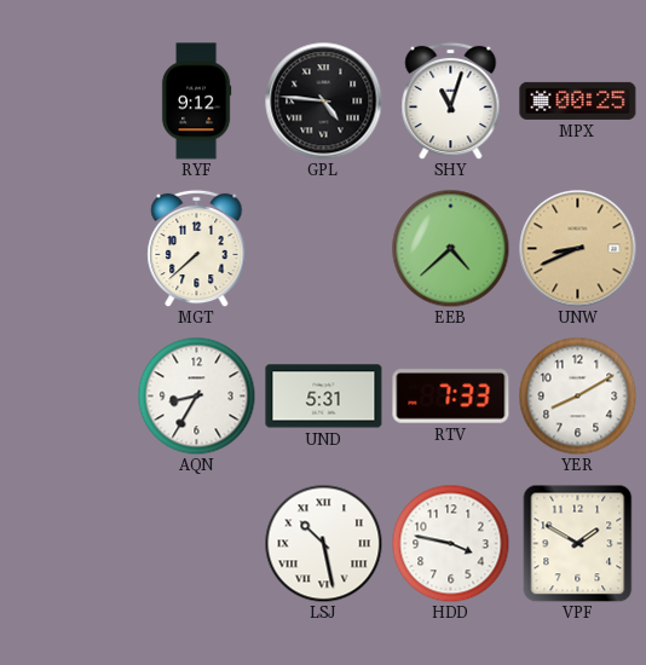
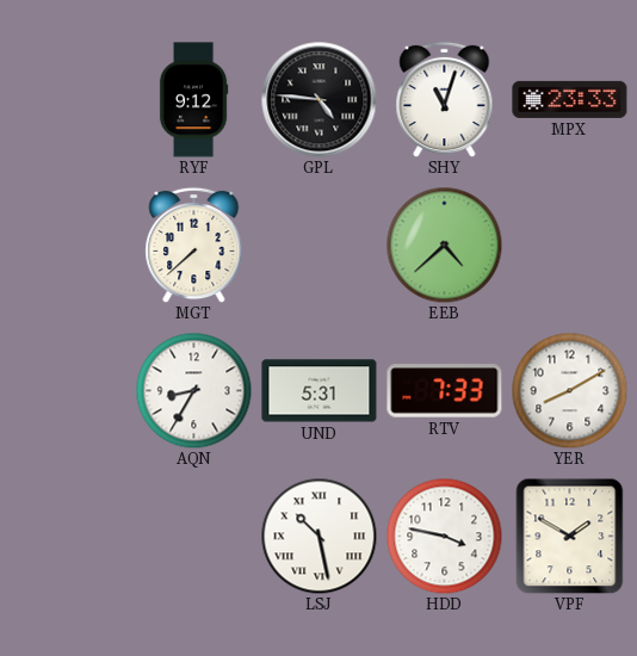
MPX: 00:25 -> 23:33 (570, 99)
UNW: 8:41 -> none (578, 249)
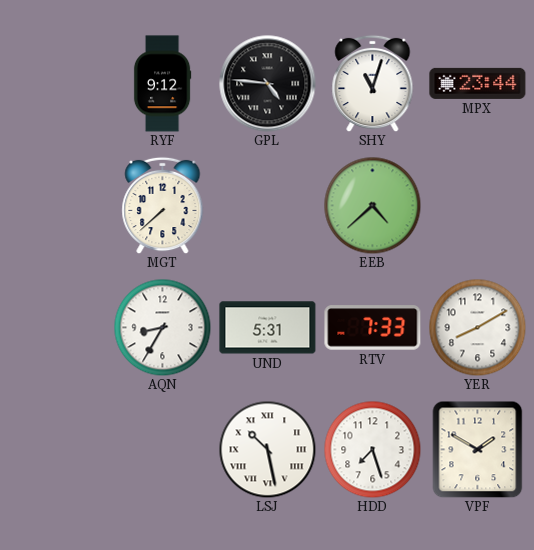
MPX: 23:33 -> 23:44 (478, 83)
HDD: 3:47 -> 7:27 (372, 449)
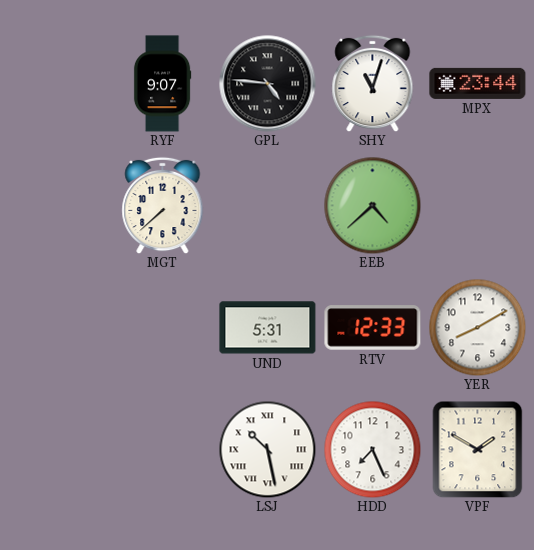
RYF: 9:12 -> 9:07 (162, 84)
AQN: 8:35 -> none (162, 327)
RTV: 7:33 -> 12:33 (373, 328)
HDD: 7:27 -> 7:26 (372, 449)
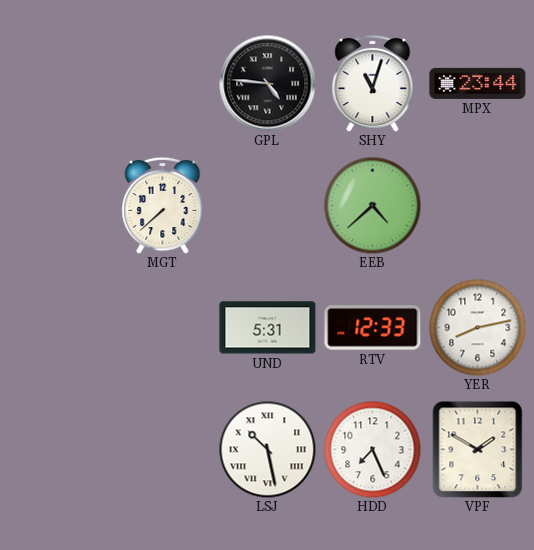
RYF: 9:07 -> none (162, 84)
YER: 8:10 -> 8:13 (477, 327)
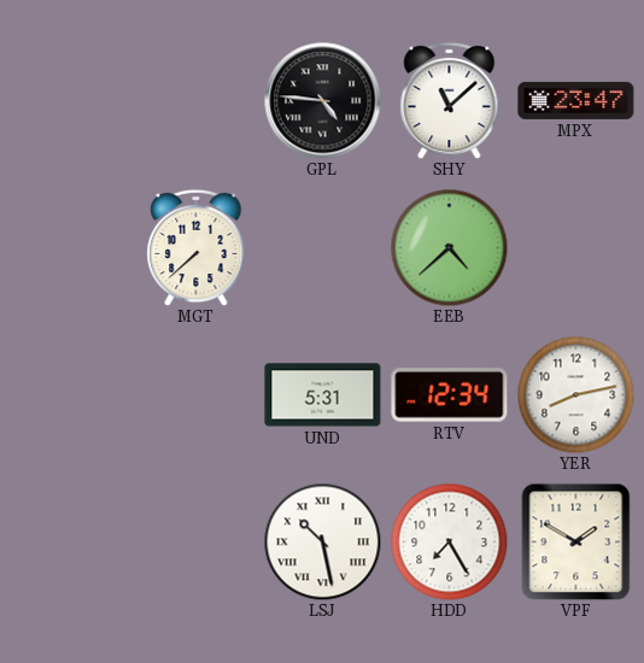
SHY: 11:03 -> 11:08 (450, 100)
MPX: 23:44 -> 23:47 (576, 100)
RTV: 12:33 -> 12:34 (450, 395)
HDD: 7:26 -> 7:25 (449, 541)
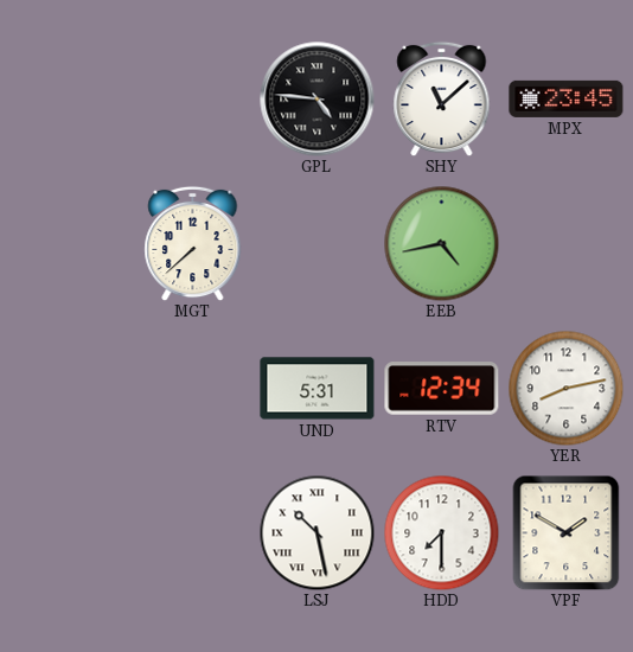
MPX: 23:47 -> 23:45 (567, 98)
EEB: 4:38 -> 4:43 (441, 243)
HDD: 7:25 -> 7:30 (441, 532)
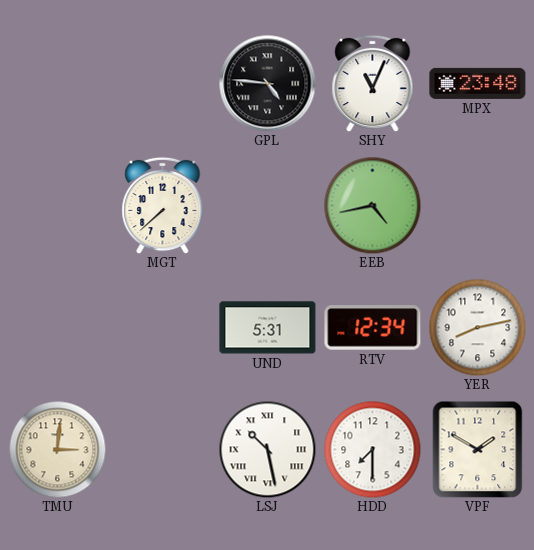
SHY: 11:08 -> 11:04 (373, 83)
MPX: 23:45 -> 23:48 (478, 83)
TMU: none -> 3:01 (57, 449)
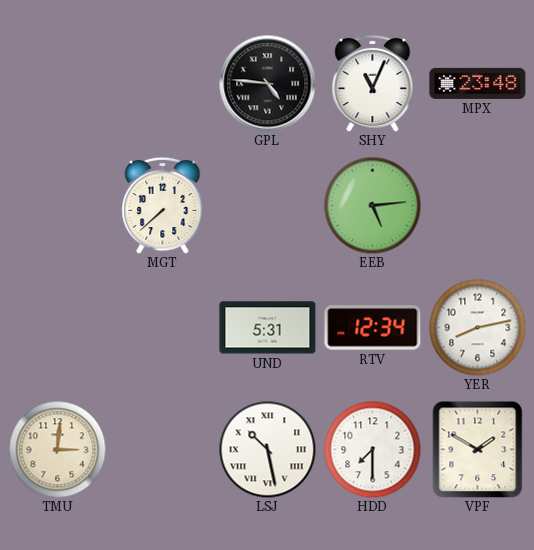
EEB: 4:43 -> 5:14 (372, 205)
